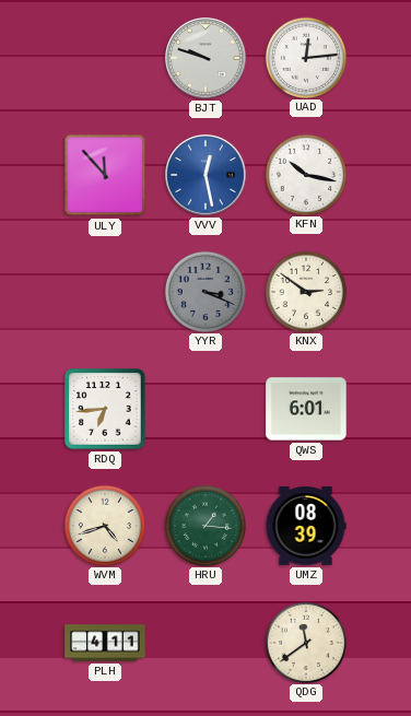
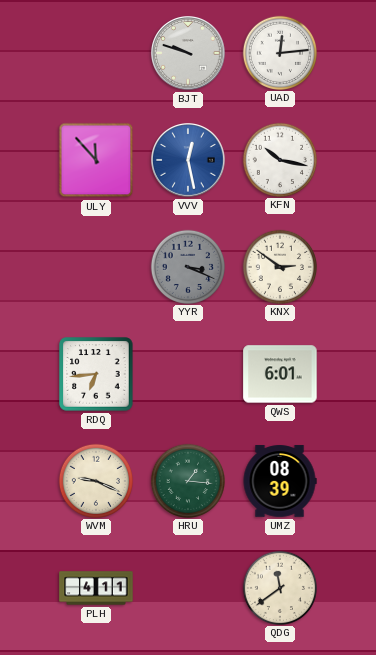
WVM: 4:42 -> 9:19 (95, 480)
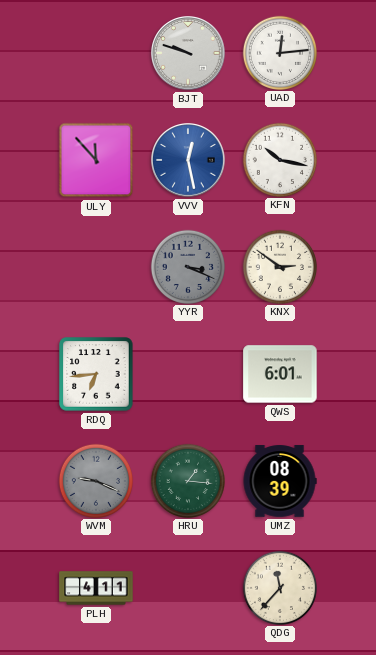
WVM dial: cream -> grey (95, 480)
QDG: 11:39 -> 11:37 (279, 587)
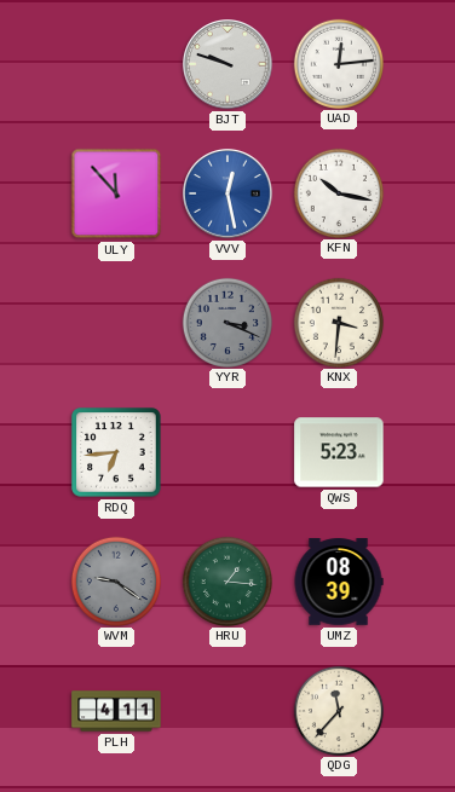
KNX: 2:51 -> 3:31 (338, 322)
QWS: 6:01 -> 5:23 (339, 452)
WVM: 9:19 -> 9:21 (115, 580)
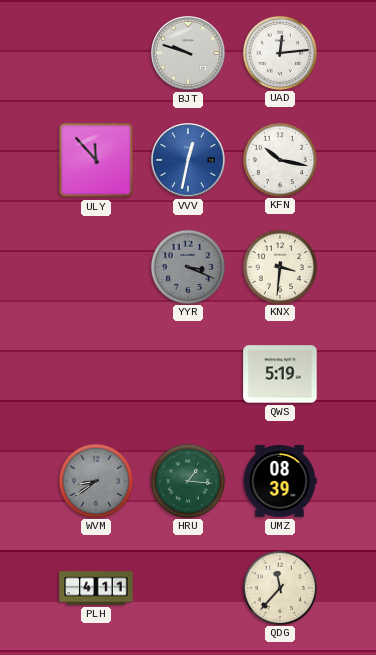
VVV: 12:28 -> 12:32 (189, 161)
RDQ: 6:44 -> none (116, 452)
QWS: 5:23 -> 5:19 (280, 374)
WVM: 9:21 -> 8:39 (95, 480)
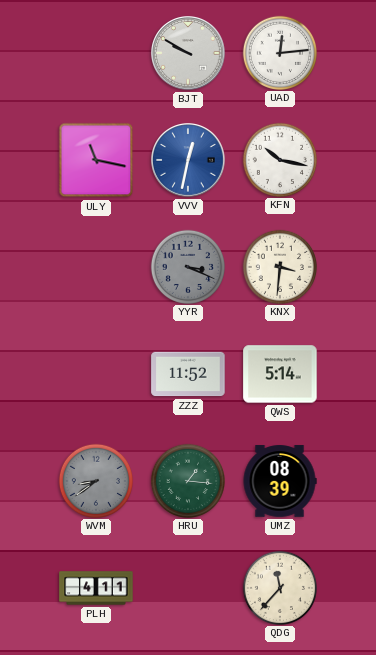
BJT: 9:48 -> 9:50 (189, 54)
ULY: 11:53 -> 11:17 (96, 160)
ZZZ: none -> 11:52 (188, 374)
QWS: 5:19 -> 5:14 (280, 374)
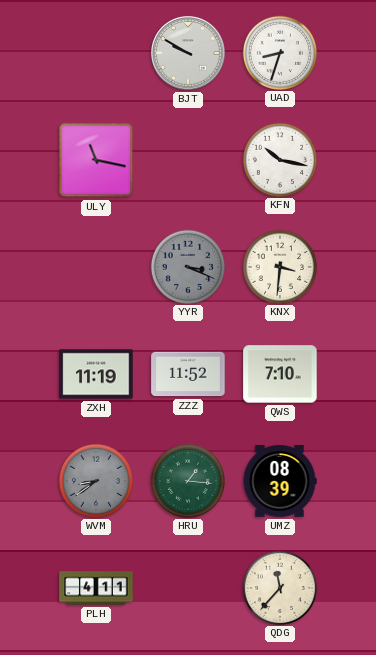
UAD: 12:14 -> 8:33 (279, 52)
VVV: 12:32 -> none (189, 161)
ZXH: none -> 11:19 (96, 374)
QWS: 5:14 -> 7:10 (280, 374)
